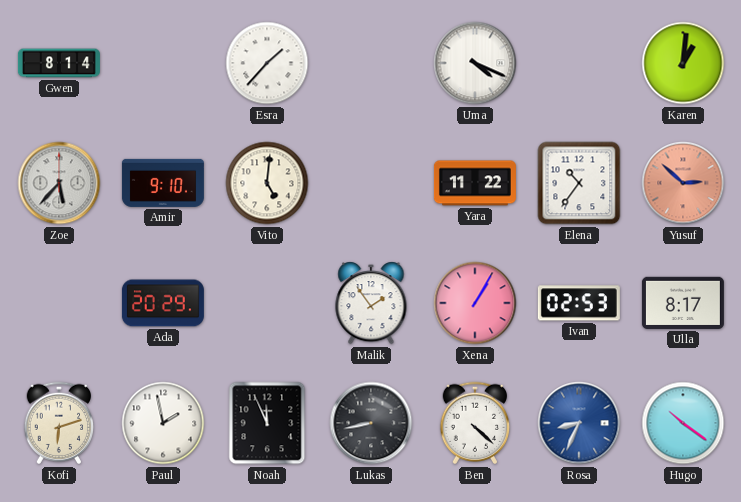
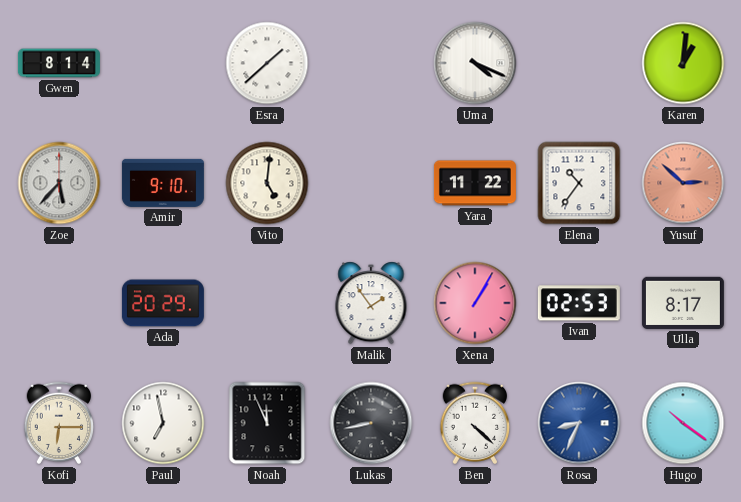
Esra: 1:37 -> 1:38 (267, 63)
Kofi: 6:12 -> 6:15 (59, 423)
Paul: 1:58 -> 6:58 (163, 423)
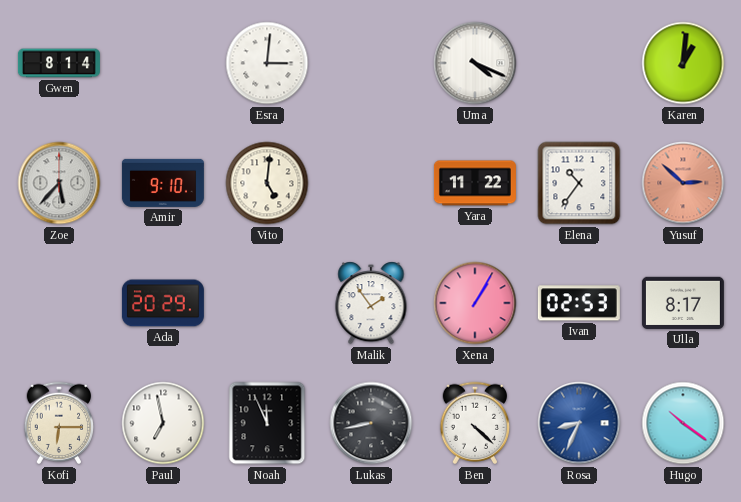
Esra: 1:38 -> 3:01 (267, 63)
